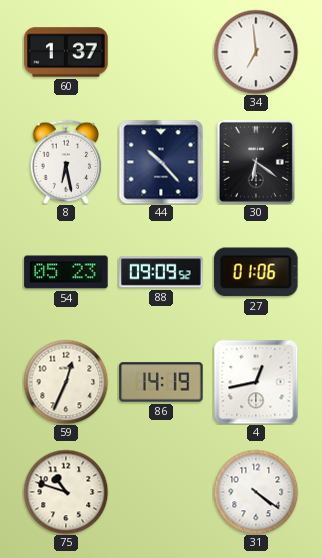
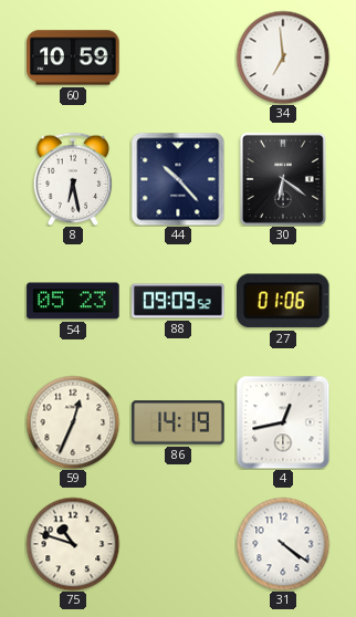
60: 1:37 -> 10:59 (73, 57)
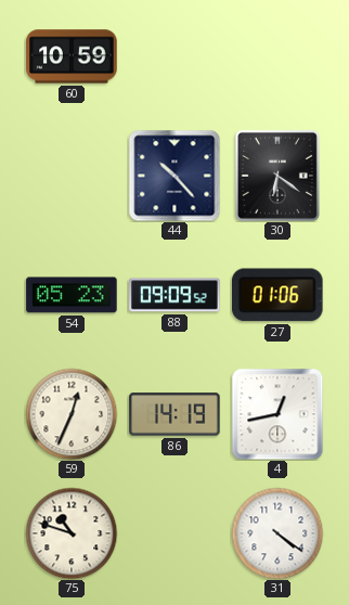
34: 6:59 -> none (283, 57)
8: 6:28 -> none (73, 179)
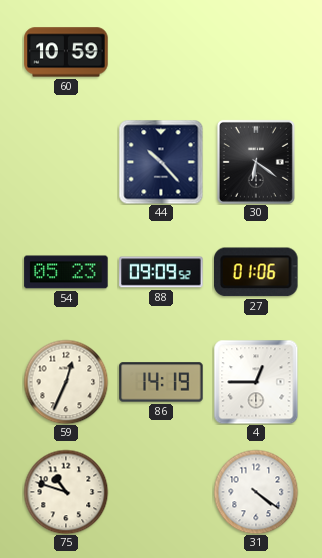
4: 12:43 -> 12:45 (256, 382)
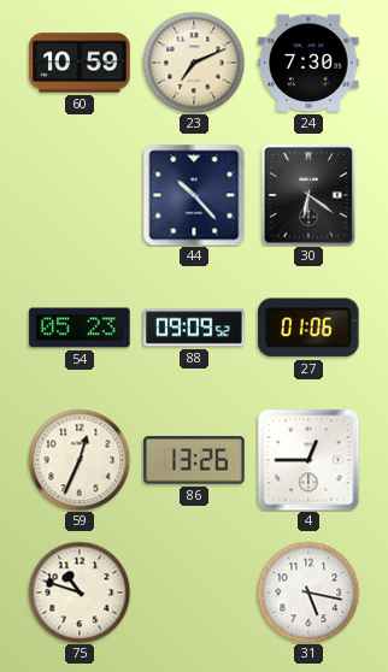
23: none -> 7:11 (194, 63)
24: none -> 7:30 (308, 63)
86: 14:19 -> 13:26 (194, 460)
31: 4:21 -> 5:17 (308, 593)
